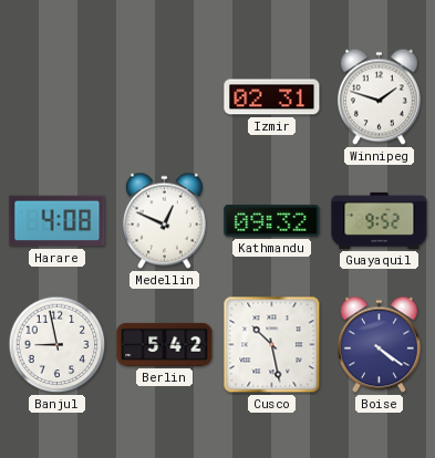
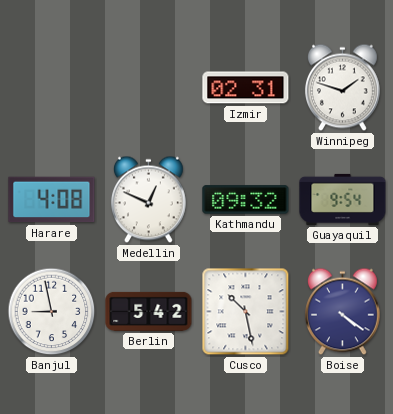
Guayaquil: 9:52 -> 9:54 (343, 199)
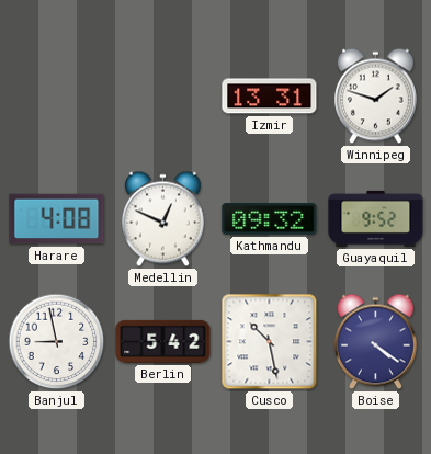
Izmir: 02:31 -> 13:31 (270, 97)
Guayaquil: 9:54 -> 9:52 (376, 218)
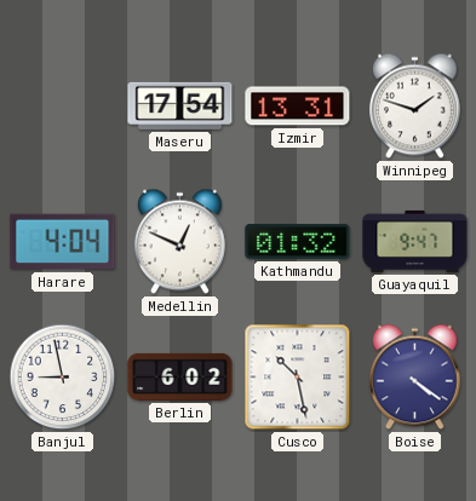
Maseru: none -> 17:54 (180, 105)
Harare: 4:08 -> 4:04 (63, 242)
Kathmandu: 09:32 -> 01:32 (298, 242)
Guayaquil: 9:52 -> 9:47 (415, 241)
Berlin: 5:42 -> 6:02 (180, 376)
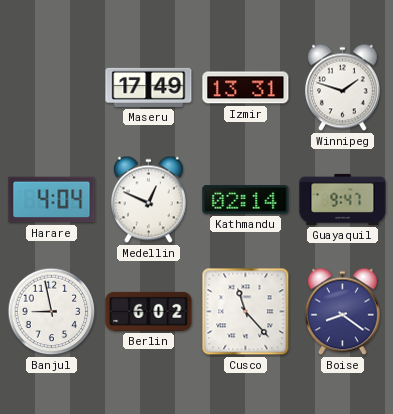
Maseru: 17:54 -> 17:49 (149, 87)
Kathmandu: 01:32 -> 02:14 (246, 200)
Cusco: 10:28 -> 11:23 (246, 312)
Boise: 4:21 -> 8:21 (342, 312)
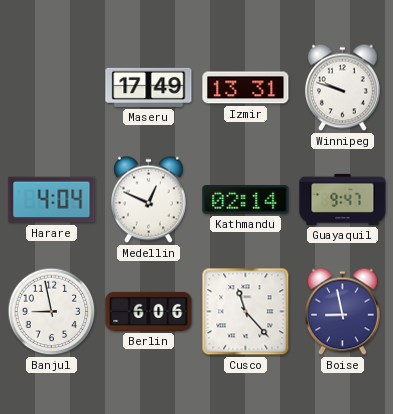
Winnipeg: 1:48 -> 9:48 (342, 88)
Berlin: 6:02 -> 6:06 (149, 311)
Boise: 8:21 -> 8:58 (342, 312)
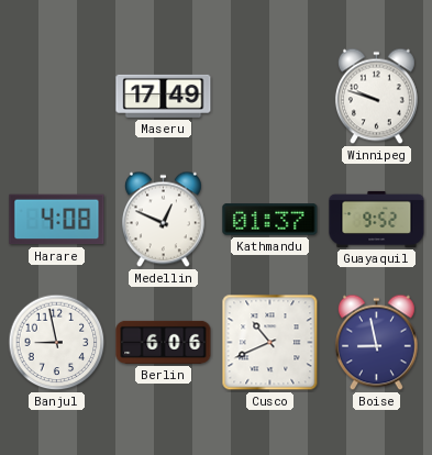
Izmir: 13:31 -> none (246, 88)
Harare: 4:04 -> 4:08 (57, 220)
Kathmandu: 02:14 -> 01:37 (270, 220)
Guayaquil: 9:47 -> 9:52 (377, 219)
Cusco: 11:23 -> 10:41 (270, 343)
